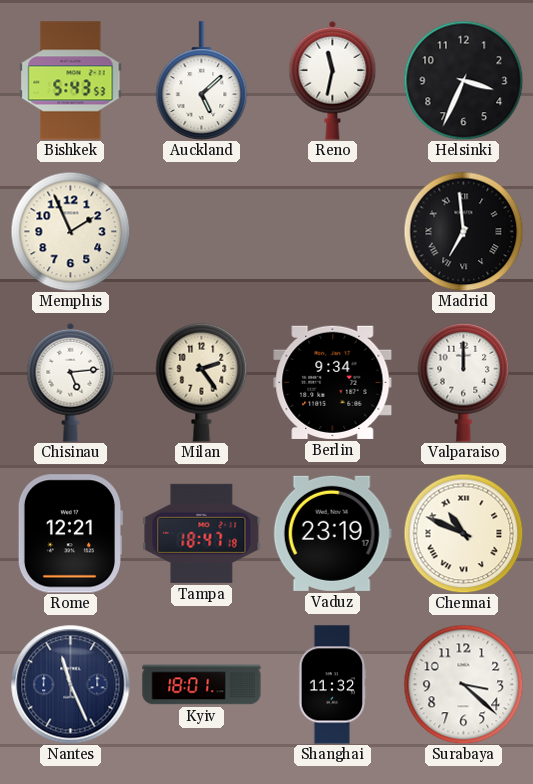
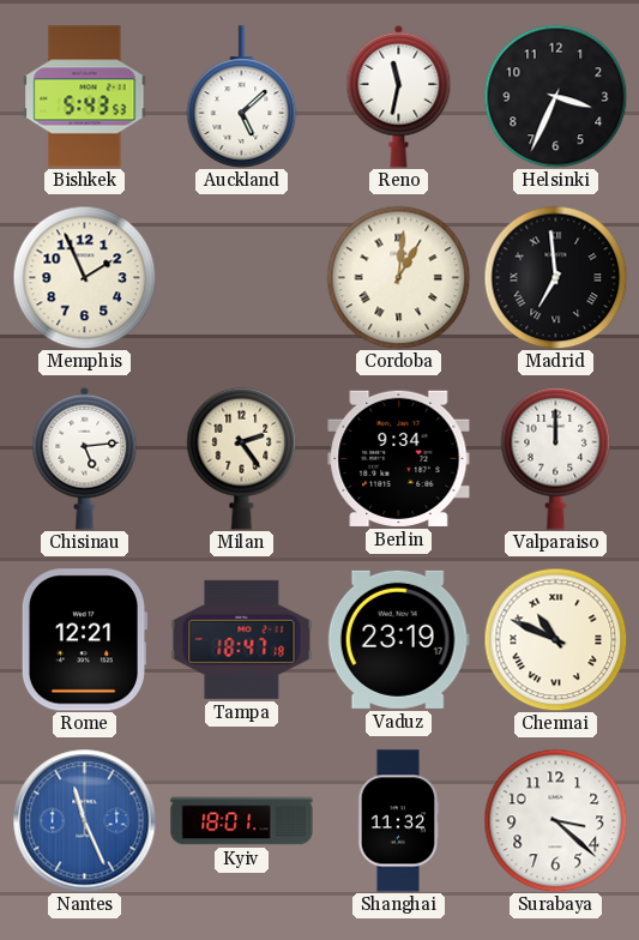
Cordoba: none -> 1:01 (398, 277)
Nantes dial: navy -> blue (85, 821)
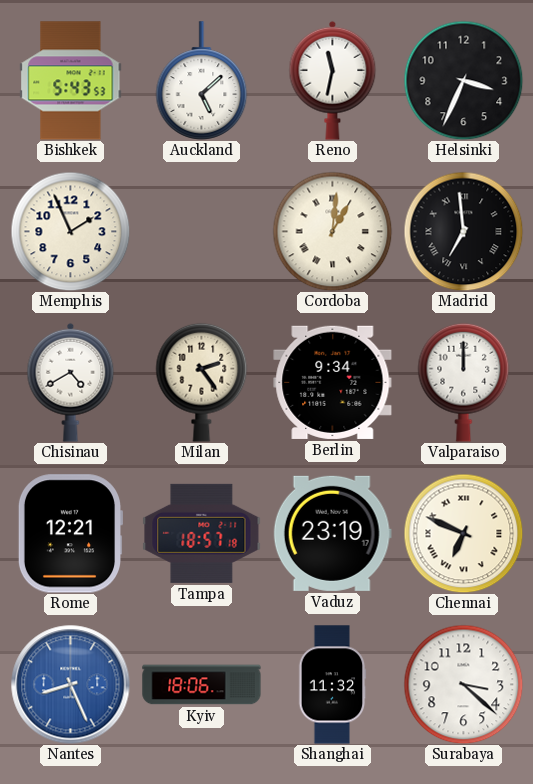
Chisinau: 5:14 -> 4:40 (71, 382)
Tampa: 18:47 -> 18:57 (202, 533)
Chennai: 10:49 -> 6:49 (463, 533)
Nantes: 11:26 -> 8:26 (71, 685)
Kyiv: 18:01 -> 18:06 (202, 685)
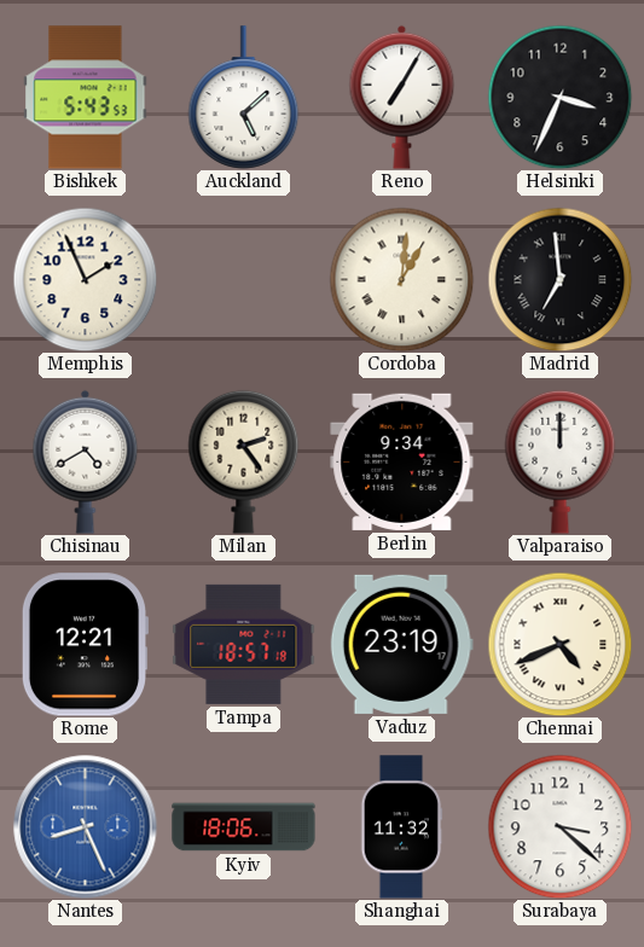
Reno: 11:32 -> 7:05 (402, 97)
Chennai: 6:49 -> 4:41 (559, 644)
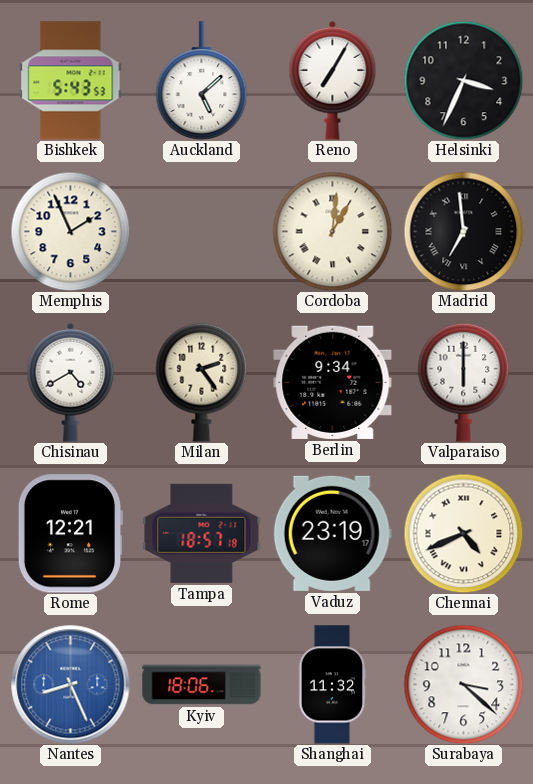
Valparaiso: 12:00 -> 6:00 (464, 382)
